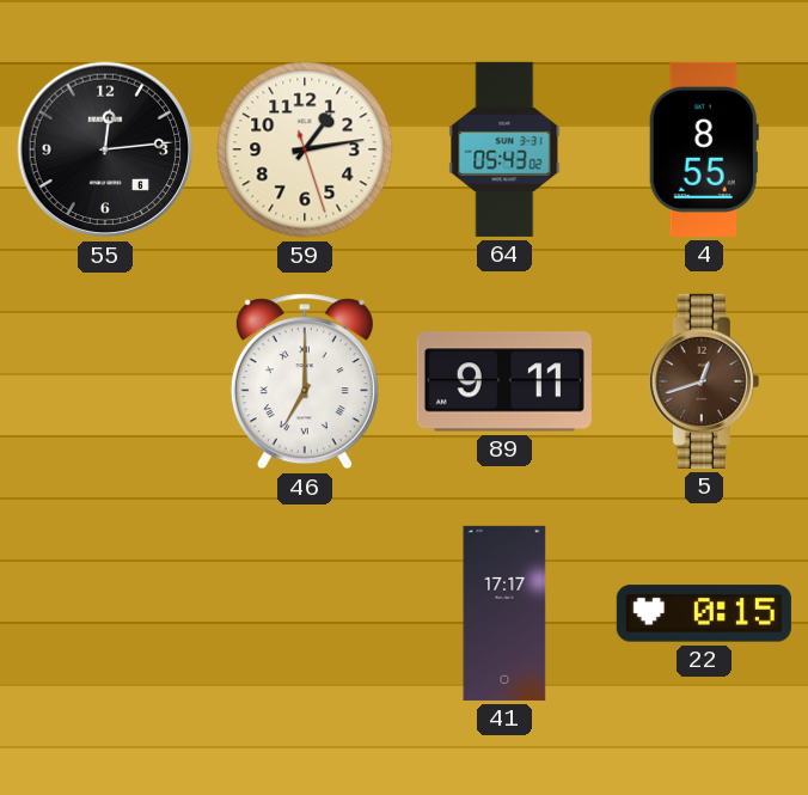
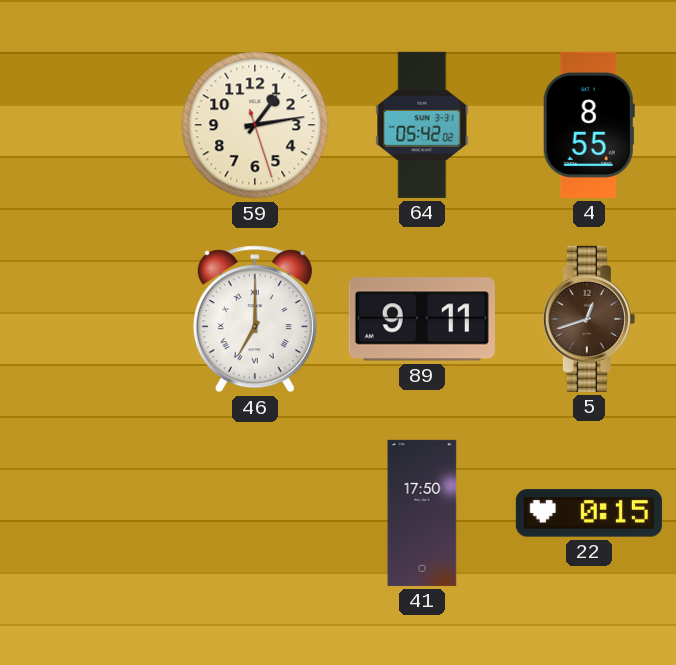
55: 12:14 -> none (105, 149)
64: 05:43 -> 05:42 (422, 125)
41: 17:17 -> 17:50 (422, 513)
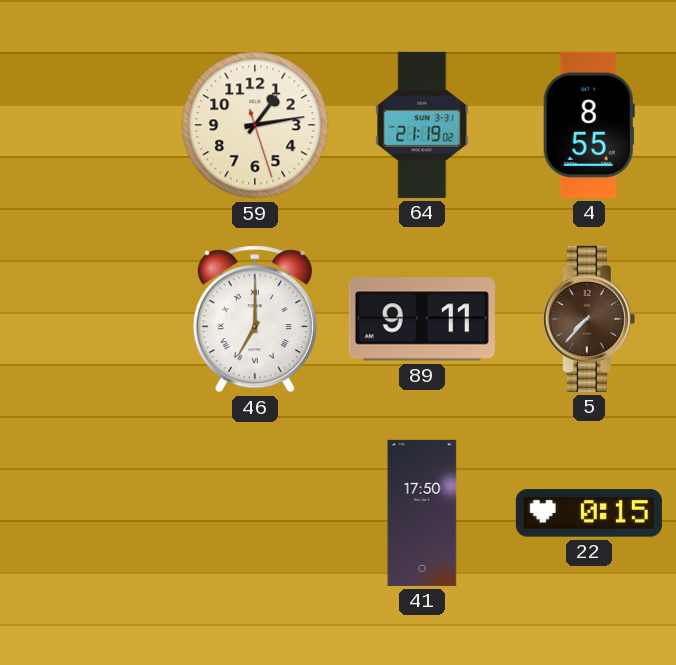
64: 05:42 -> 21:19 (422, 125)
5: 12:42 -> 7:37 (589, 319)
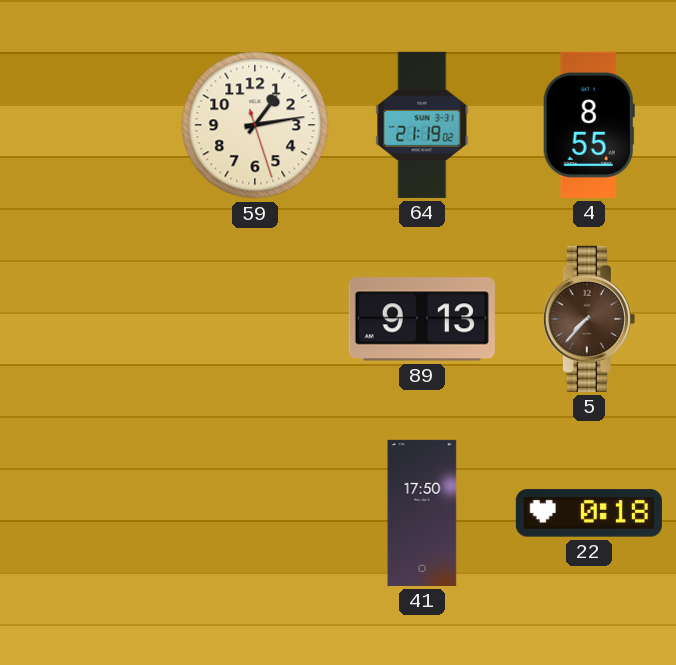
46: 7:00 -> none (255, 319)
89: 9:11 -> 9:13 (422, 319)
22: 0:15 -> 0:18 (589, 513)
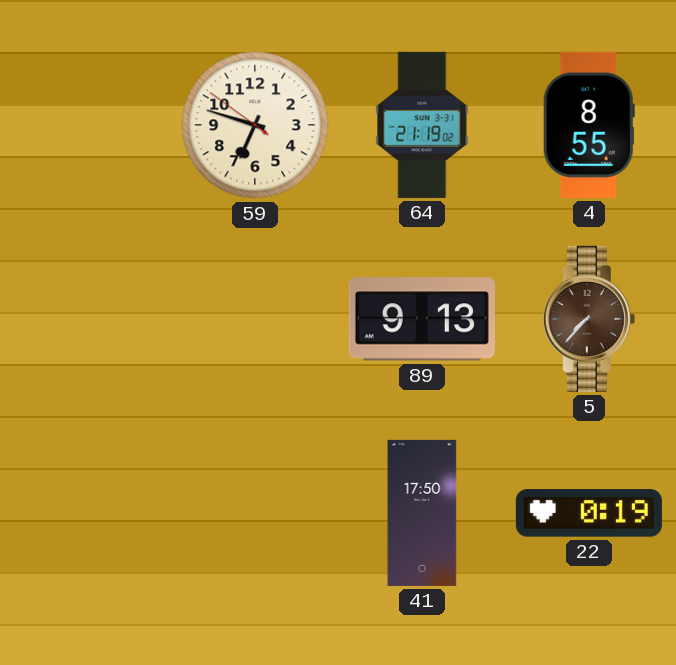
59: 1:13 -> 6:47 (255, 125)
22: 0:18 -> 0:19 (589, 513)
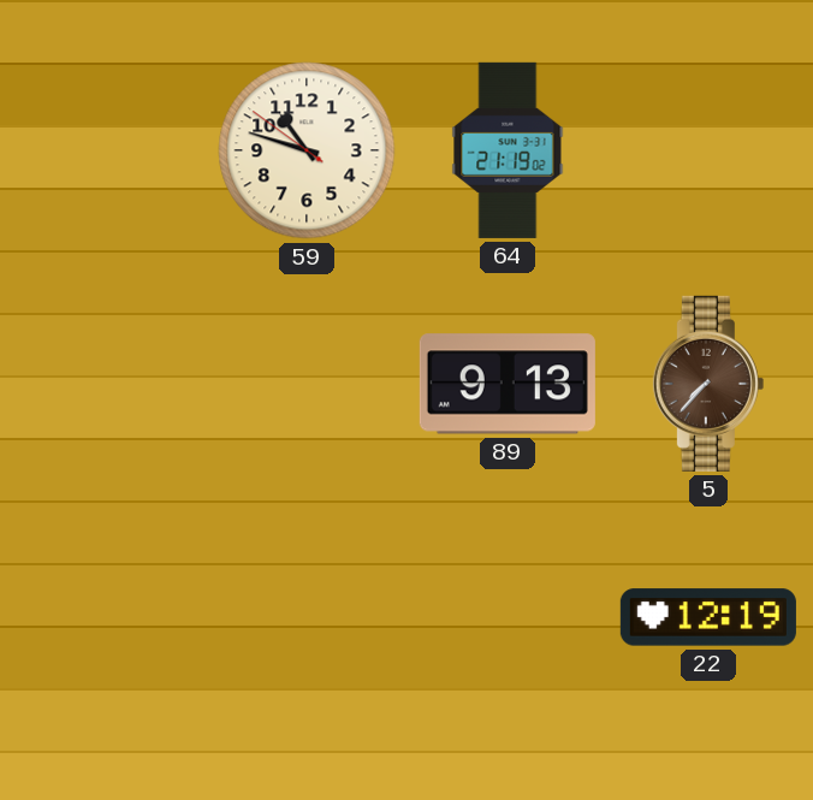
59: 6:47 -> 10:47 (307, 150)
4: 8:55 -> none (589, 125)
41: 17:50 -> none (422, 513)
22: 0:19 -> 12:19 (708, 617)
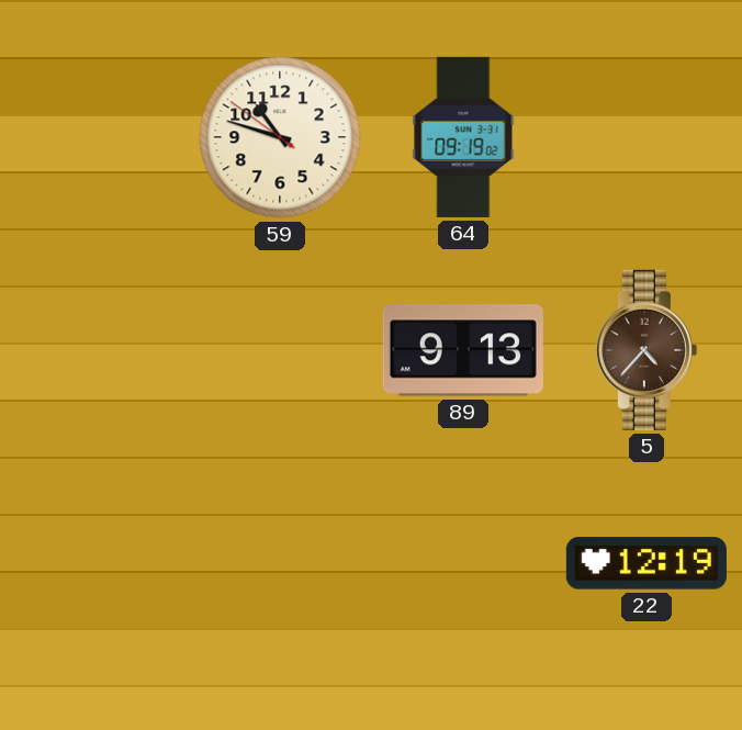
64: 21:19 -> 09:19 (463, 137)
5: 7:37 -> 4:37 (647, 350)
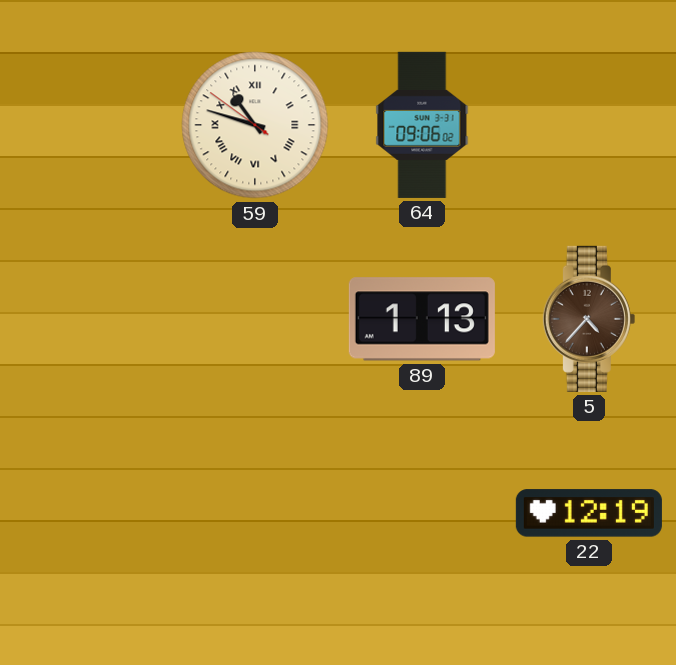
59 numerals: Arabic -> Roman (255, 125)
64: 09:19 -> 09:06 (422, 125)
89: 9:13 -> 1:13 (422, 319)
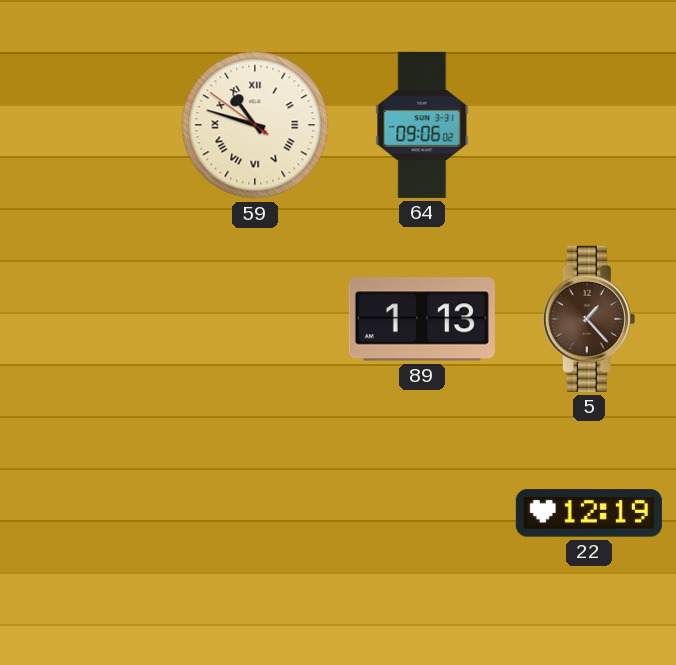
5: 4:37 -> 1:23 (589, 319)
